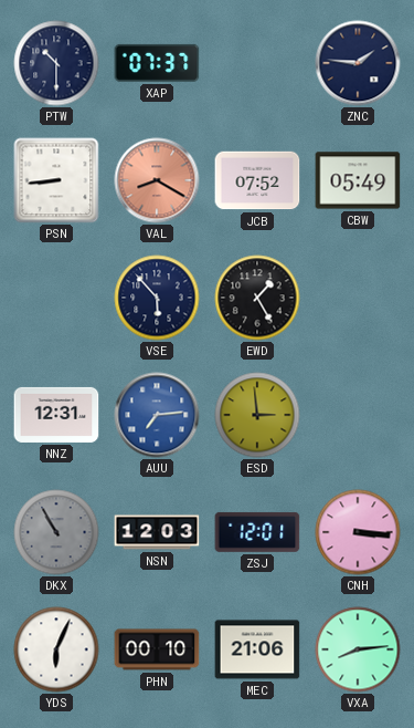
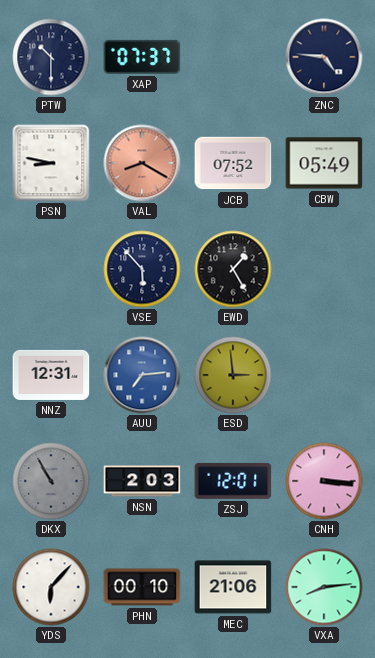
ZNC: 1:46 -> 4:46 (324, 57)
PSN: 8:44 -> 8:47 (51, 163)
NSN: 12:03 -> 2:03 (142, 481)
YDS: 6:04 -> 6:07 (51, 587)
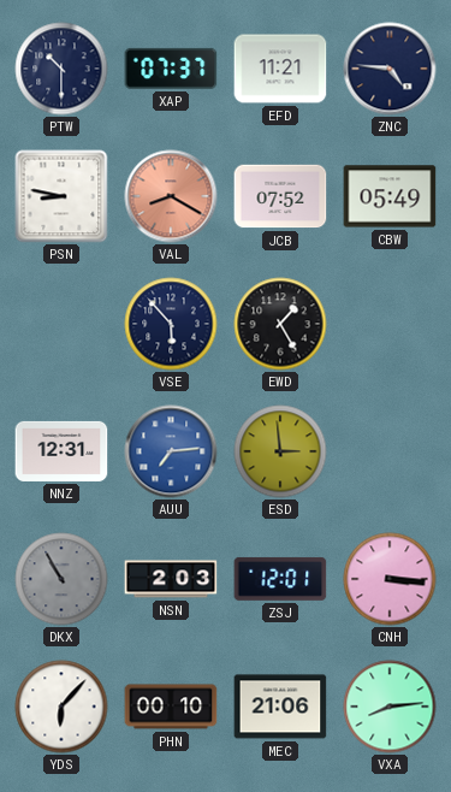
EFD: none -> 11:21 (280, 69)
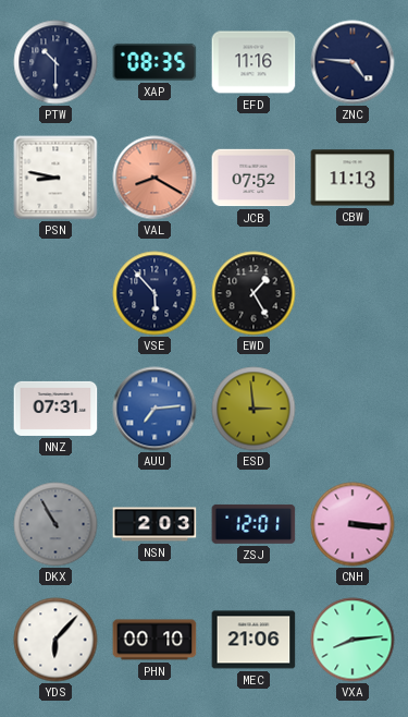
XAP: 07:37 -> 08:35 (154, 62)
EFD: 11:21 -> 11:16 (254, 62)
CBW: 05:49 -> 11:13 (353, 178)
NNZ: 12:31 -> 07:31 (55, 409)
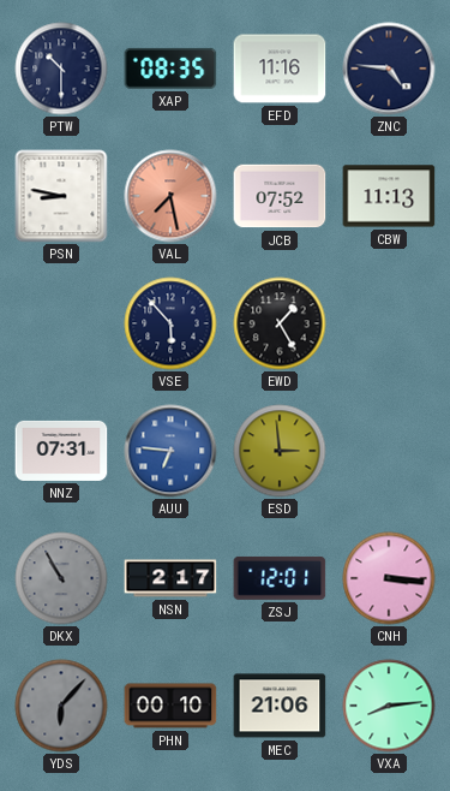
VAL: 8:20 -> 7:28 (170, 196)
AUU: 7:14 -> 6:46 (170, 451)
NSN: 2:03 -> 2:17 (170, 578)
YDS dial: white -> grey (61, 706)
